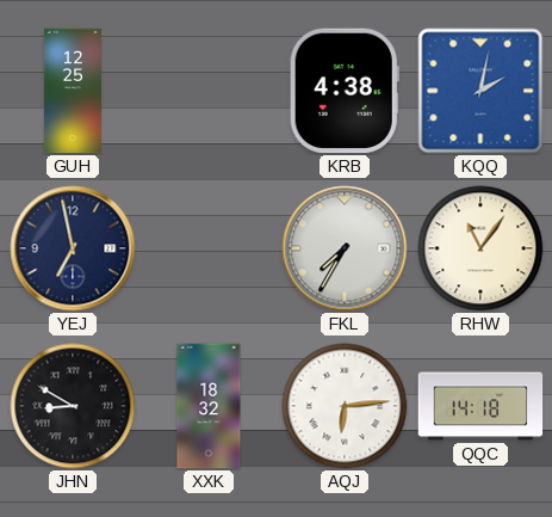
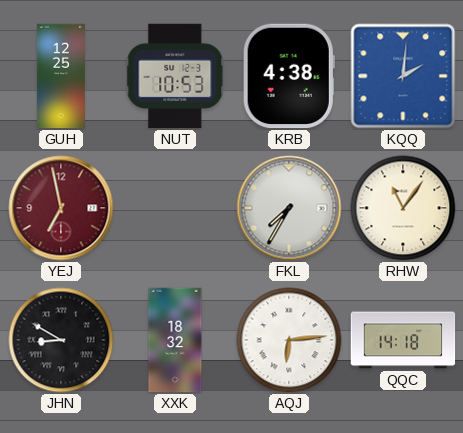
NUT: none -> 10:53 (175, 76)
KQQ: 2:02 -> 2:01 (403, 76)
YEJ dial: navy -> burgundy (61, 208)
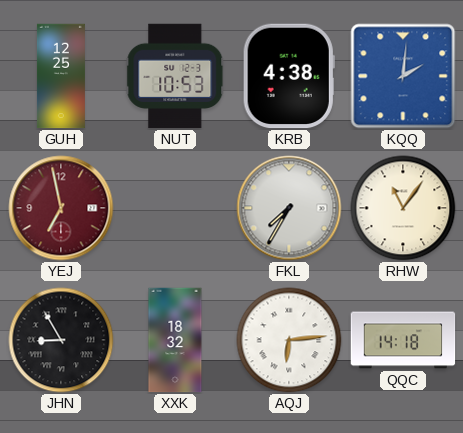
JHN: 8:50 -> 8:55 (61, 340)
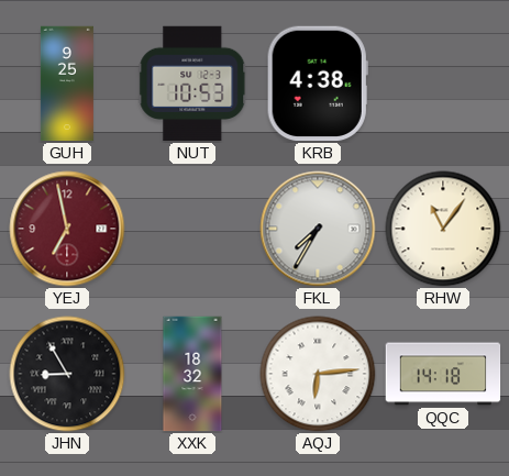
GUH: 12:25 -> 9:25 (67, 84)
KQQ: 2:01 -> none (403, 76)
